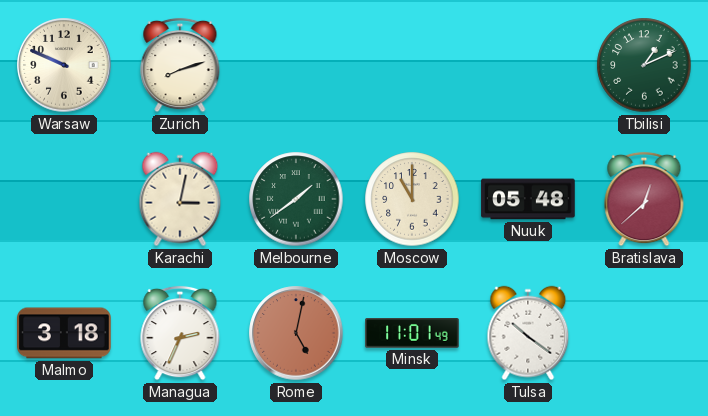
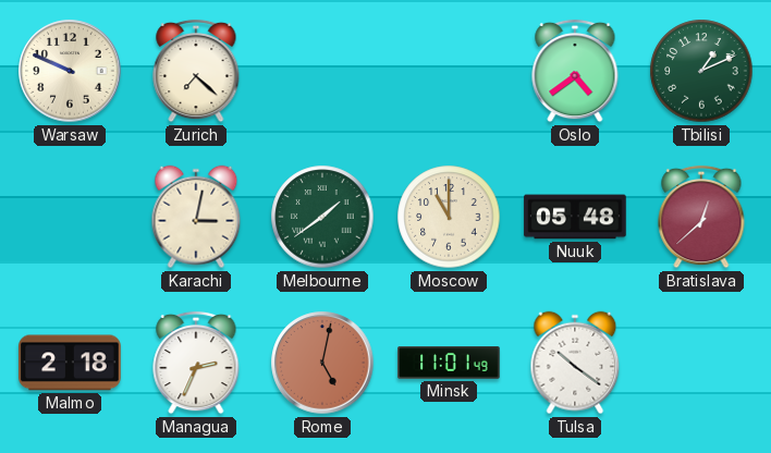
Zurich: 8:12 -> 7:22 (196, 71)
Oslo: none -> 4:39 (575, 71)
Malmo: 3:18 -> 2:18 (70, 363)
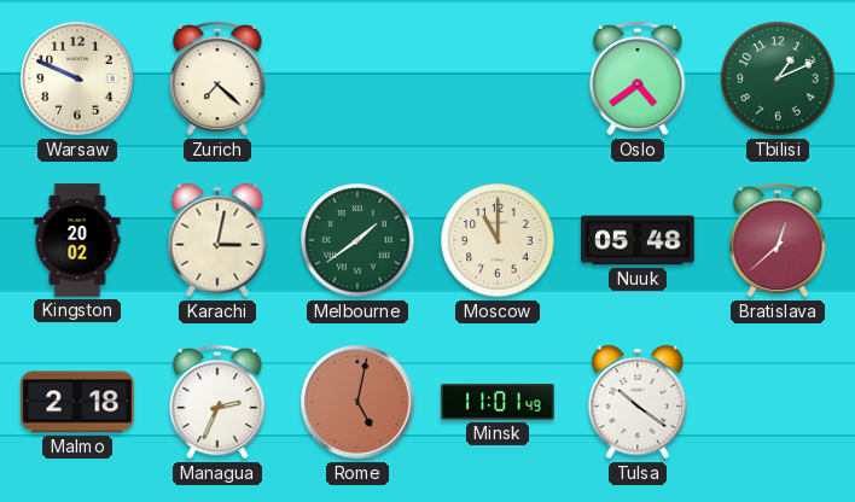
Kingston: none -> 20:02 (77, 240)
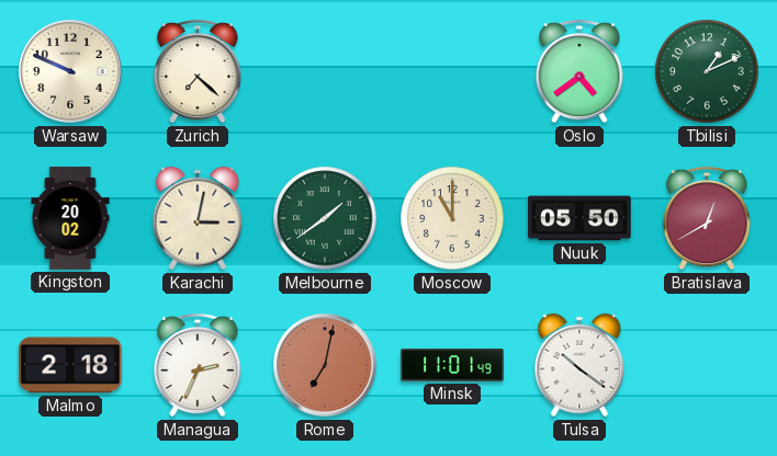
Nuuk: 05:48 -> 05:50 (579, 218)
Bratislava: 12:38 -> 12:40 (707, 218)
Rome: 5:02 -> 7:02 (325, 365)
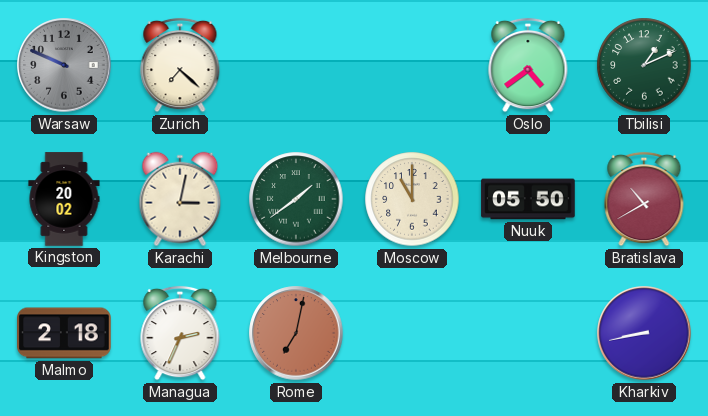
Warsaw dial: cream -> grey (64, 65)
Bratislava: 12:40 -> 10:40 (644, 199)
Minsk: 11:01 -> none (452, 365)
Tulsa: 10:21 -> none (579, 365)
Kharkiv: none -> 8:43 (644, 333)
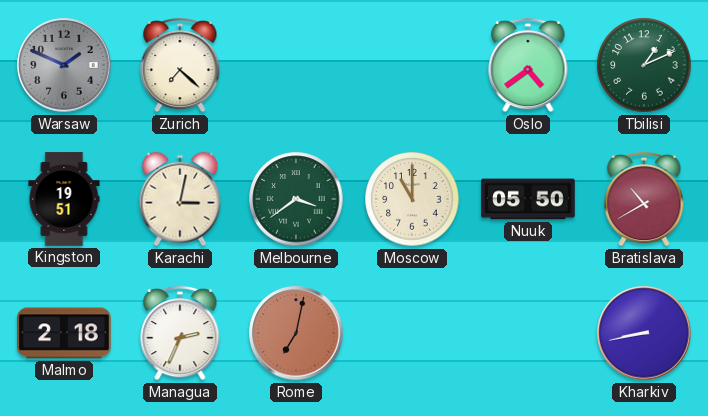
Warsaw: 9:49 -> 1:49 (64, 65)
Kingston: 20:02 -> 19:51 (64, 199)
Melbourne: 1:39 -> 3:39 (296, 199)
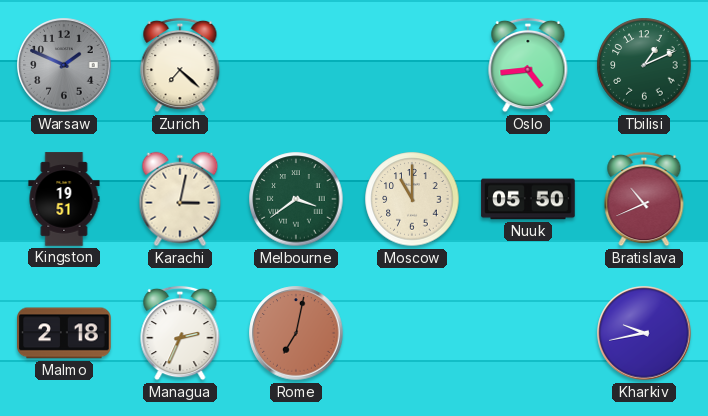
Oslo: 4:39 -> 4:44 (528, 65)
Bratislava: 10:40 -> 10:41 (644, 199)
Kharkiv: 8:43 -> 9:43 (644, 333)
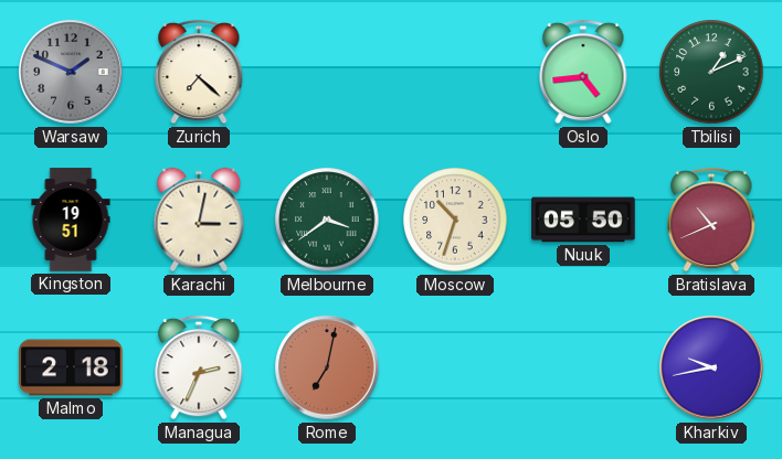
Moscow: 11:00 -> 10:33 (455, 220)
